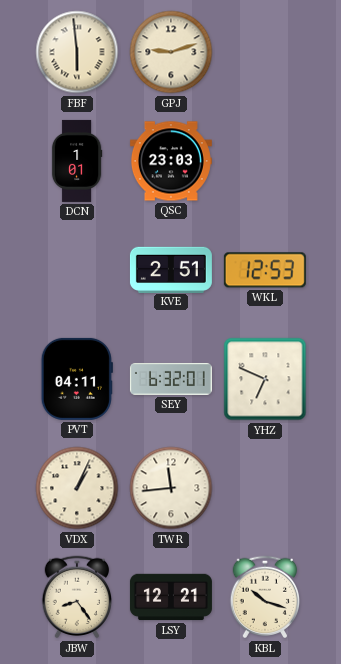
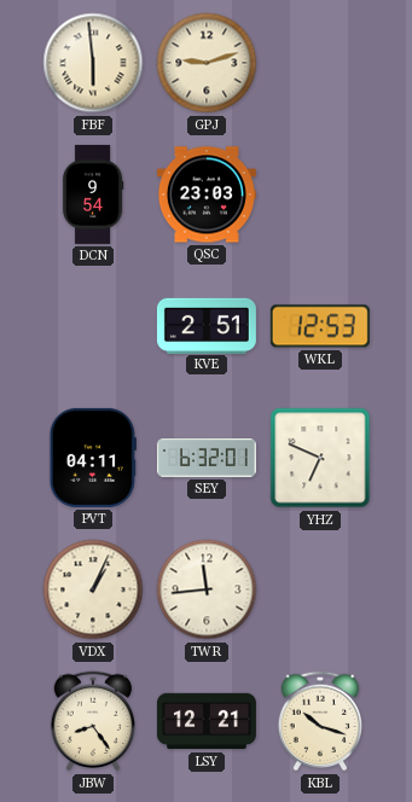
DCN: 1:01 -> 9:54 (93, 194)
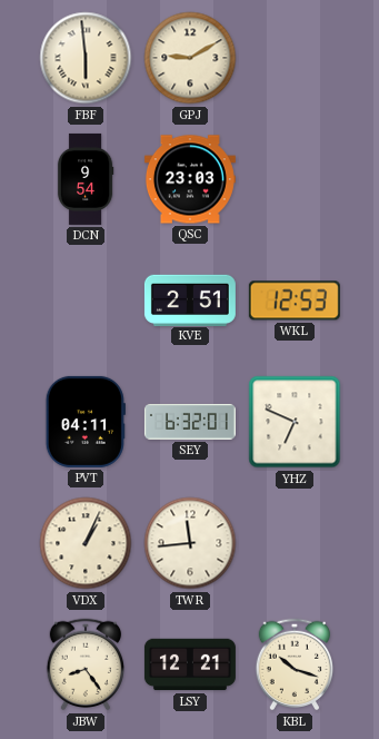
GPJ: 9:12 -> 9:10 (190, 58)
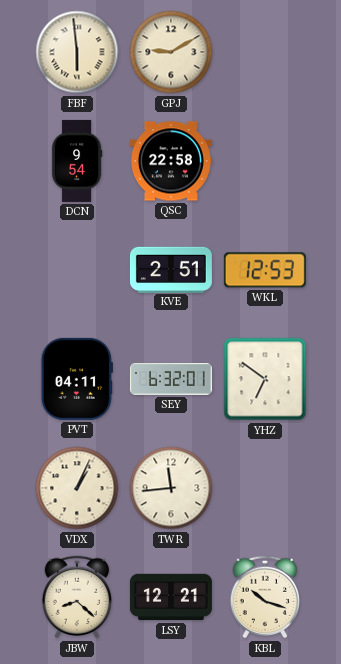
QSC: 23:03 -> 22:58 (171, 161)
YHZ: 6:49 -> 6:51 (265, 379)
JBW: 8:24 -> 8:22 (77, 597)
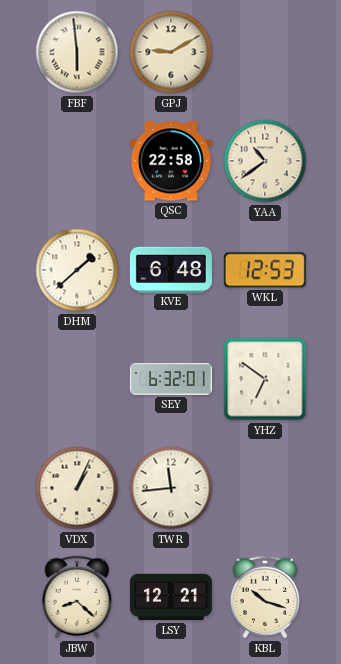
DCN: 9:54 -> none (77, 161)
YAA: none -> 10:39 (265, 161)
DHM: none -> 1:38 (77, 270)
KVE: 2:51 -> 6:48 (171, 269)
PVT: 04:11 -> none (77, 379)
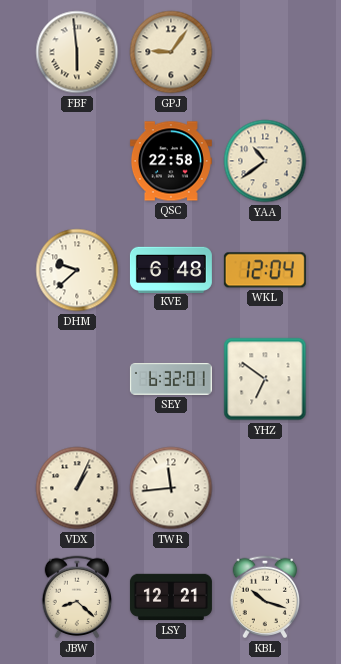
GPJ: 9:10 -> 9:06 (171, 52)
DHM: 1:38 -> 9:38 (77, 270)
WKL: 12:53 -> 12:04 (265, 270)
